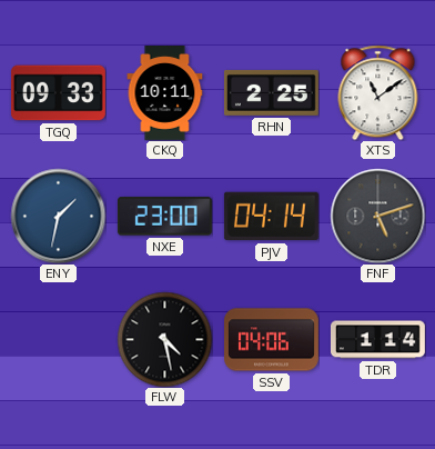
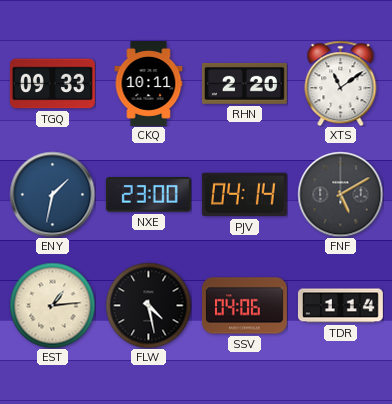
RHN: 2:25 -> 2:20 (244, 83)
FNF: 5:12 -> 5:10 (340, 194)
EST: none -> 1:14 (52, 305)
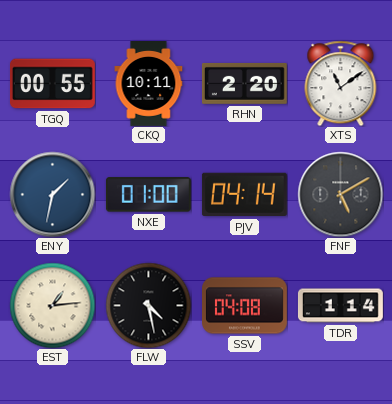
TGQ: 09:33 -> 00:55 (52, 84)
NXE: 23:00 -> 01:00 (148, 195)
SSV: 04:06 -> 04:08 (245, 306)
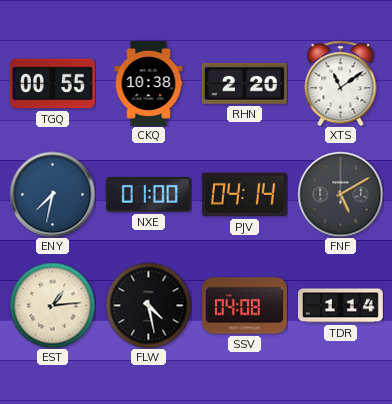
CKQ: 10:11 -> 10:38 (149, 84)
ENY: 1:32 -> 7:32 (52, 194)
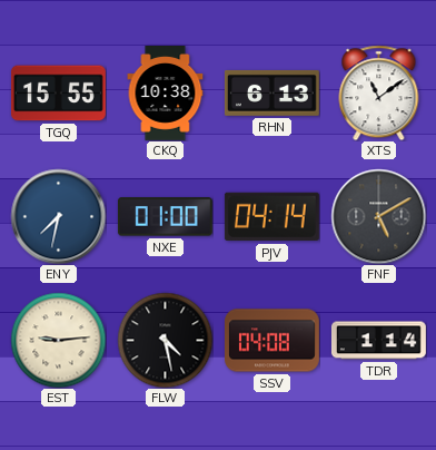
TGQ: 00:55 -> 15:55 (58, 94)
RHN: 2:20 -> 6:13 (271, 92)
EST: 1:14 -> 9:14 (58, 340)
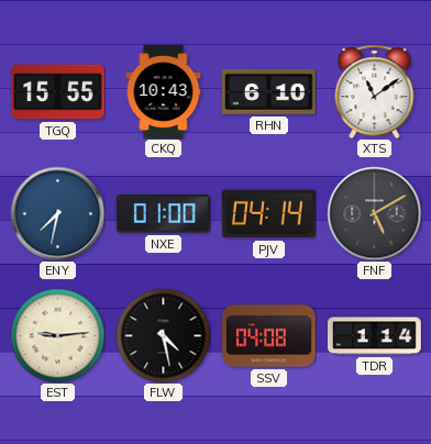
CKQ: 10:38 -> 10:43 (164, 92)
RHN: 6:13 -> 6:10 (268, 91)
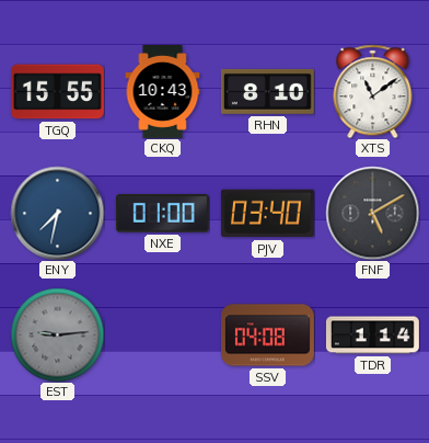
RHN: 6:10 -> 8:10 (267, 91)
PJV: 04:14 -> 03:40 (267, 214)
EST dial: cream -> grey (57, 334)
FLW: 4:28 -> none (163, 335)
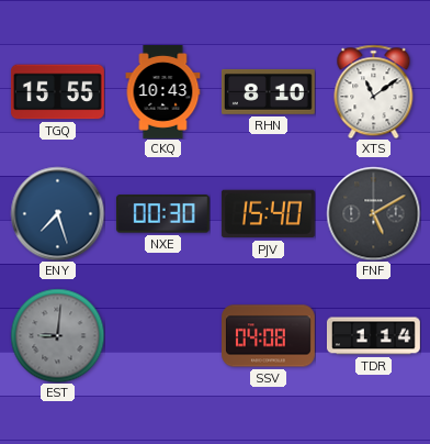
ENY: 7:32 -> 7:27 (57, 213)
NXE: 01:00 -> 00:30 (162, 214)
PJV: 03:40 -> 15:40 (268, 214)
EST: 9:14 -> 9:01 (57, 335)
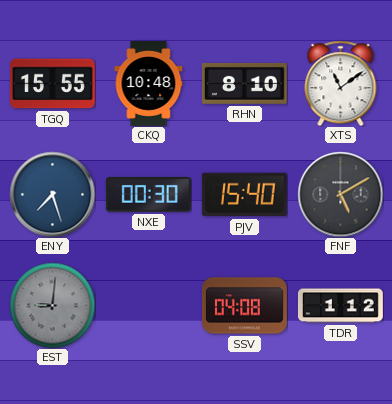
CKQ: 10:43 -> 10:48 (149, 84)
TDR: 1:14 -> 1:12 (340, 306)
